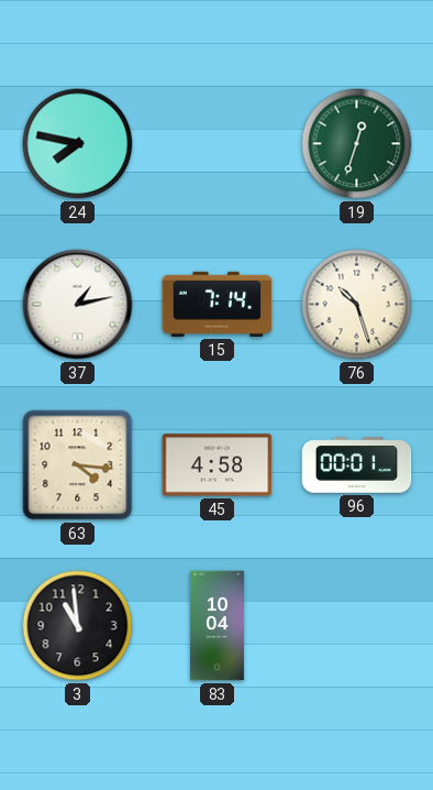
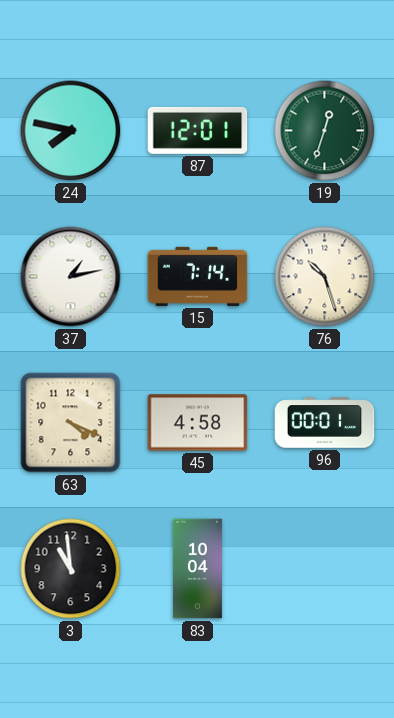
87: none -> 12:01 (198, 130)
63: 4:16 -> 4:19 (71, 423)
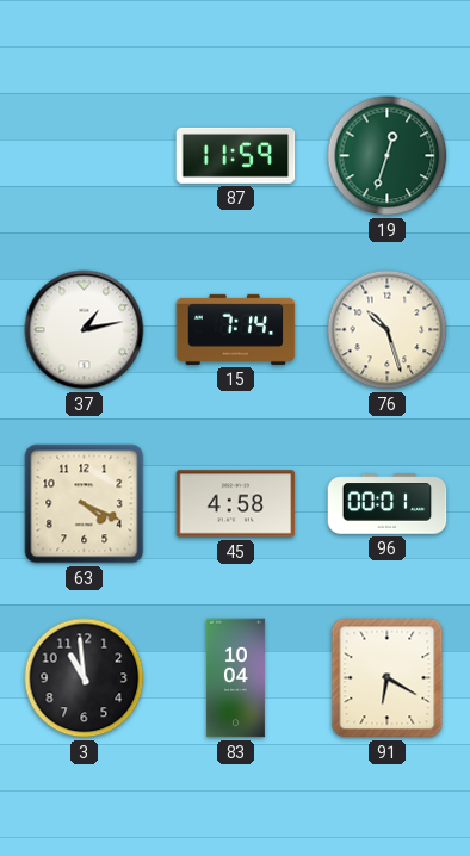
24: 7:47 -> none (71, 131)
87: 12:01 -> 11:59 (236, 155)
91: none -> 6:20 (388, 678)
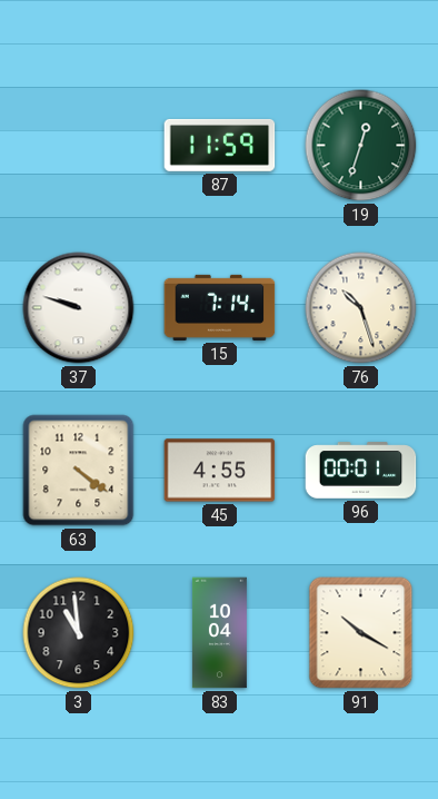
37: 1:13 -> 9:48 (79, 308)
63: 4:19 -> 4:21 (79, 471)
45: 4:58 -> 4:55 (220, 471)
91: 6:20 -> 10:20 (361, 633)
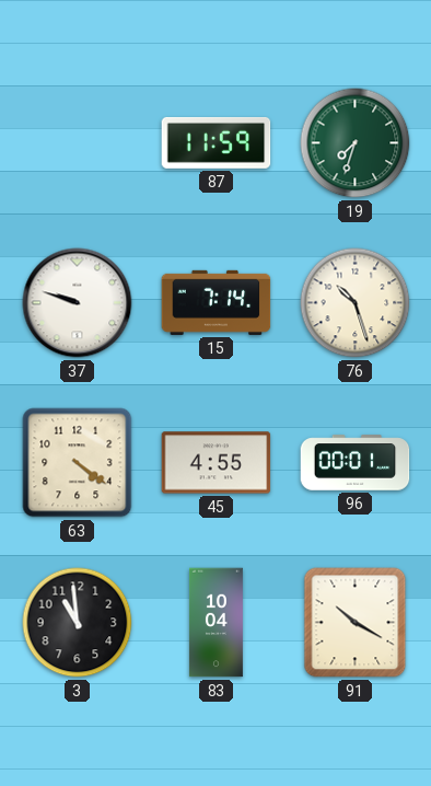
19: 12:33 -> 7:33 (356, 143)
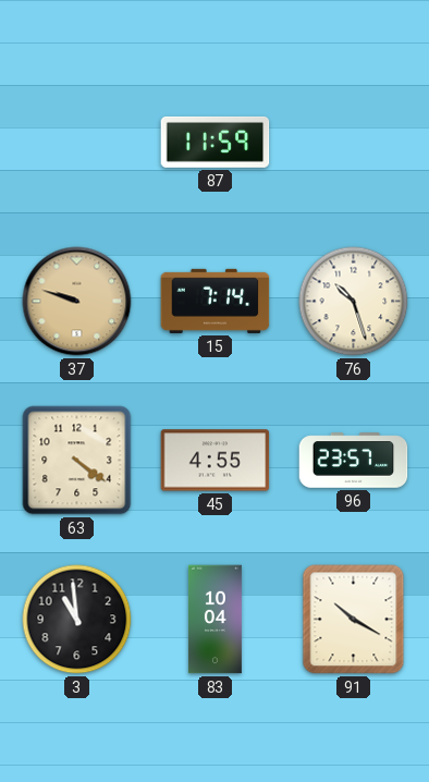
19: 7:33 -> none (356, 143)
37 dial: white -> champagne (77, 302)
96: 00:01 -> 23:57 (354, 461)
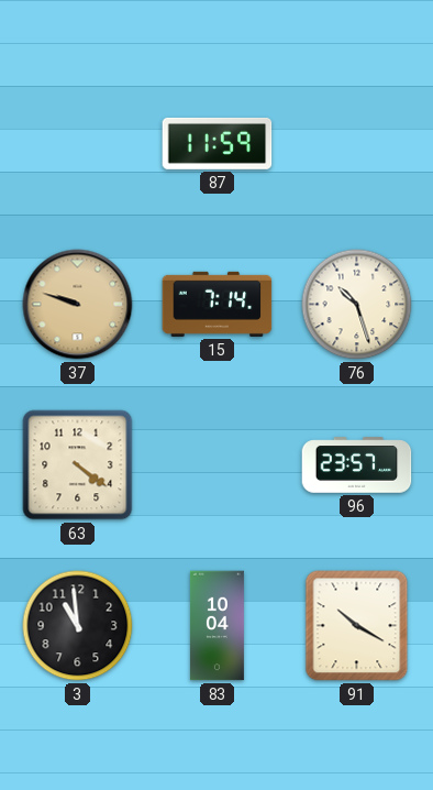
45: 4:55 -> none (216, 461)
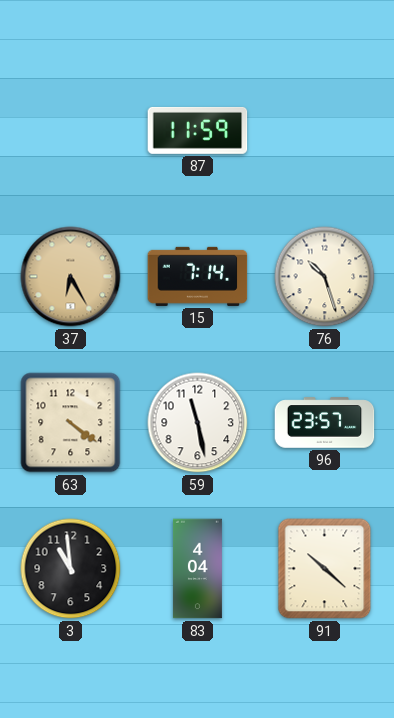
37: 9:48 -> 6:25 (71, 277)
59: none -> 11:28 (198, 423)
83: 10:04 -> 4:04 (197, 569)
91: 10:20 -> 10:22 (325, 569)
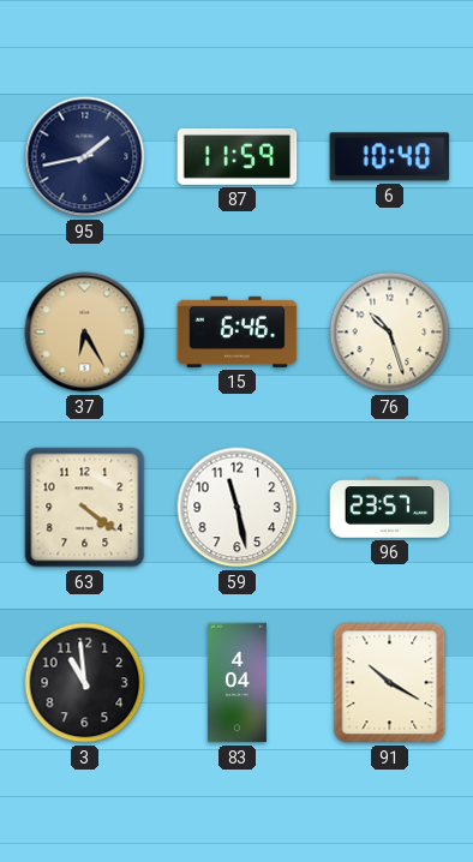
95: none -> 1:43 (85, 157)
6: none -> 10:40 (390, 157)
15: 7:14 -> 6:46 (238, 331)
91: 10:22 -> 10:20 (390, 683)
